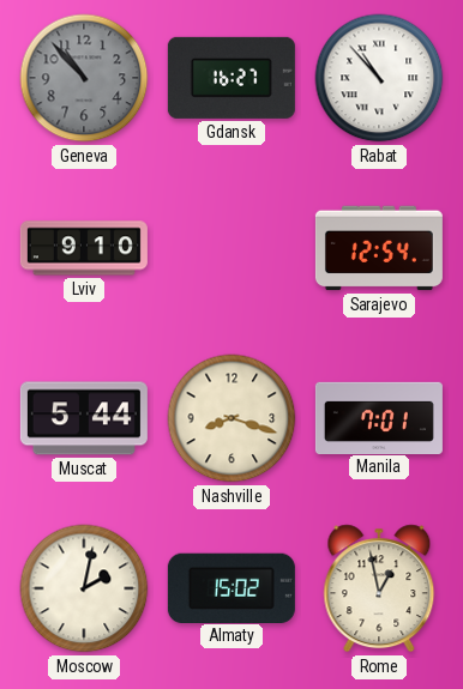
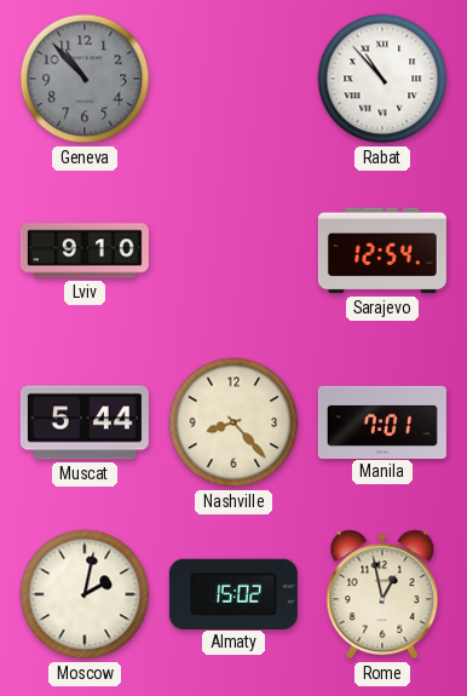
Gdansk: 16:27 -> none (231, 78)
Nashville: 8:18 -> 8:23 (234, 422)
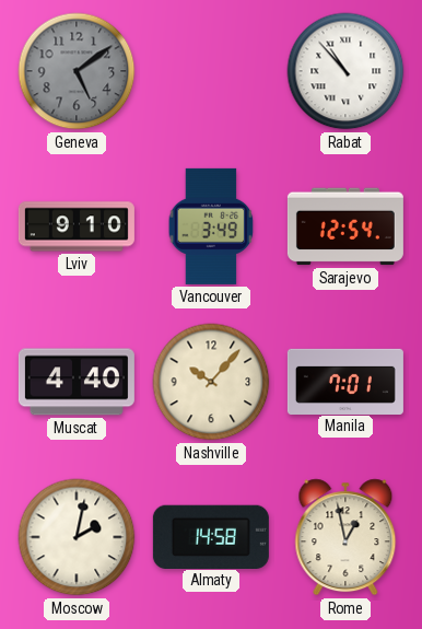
Geneva: 10:53 -> 5:09 (77, 71)
Vancouver: none -> 3:49 (211, 226)
Muscat: 5:44 -> 4:40 (77, 382)
Nashville: 8:23 -> 10:07 (211, 382)
Almaty: 15:02 -> 14:58 (211, 536)
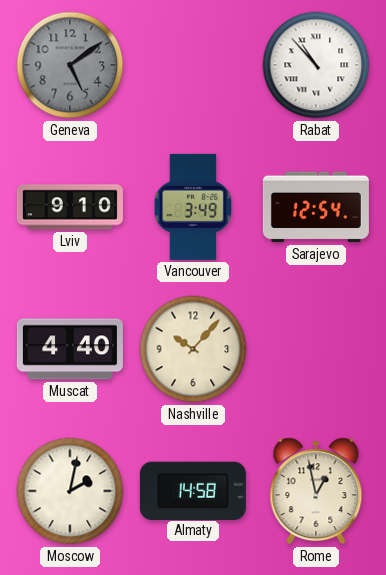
Manila: 7:01 -> none (345, 381)
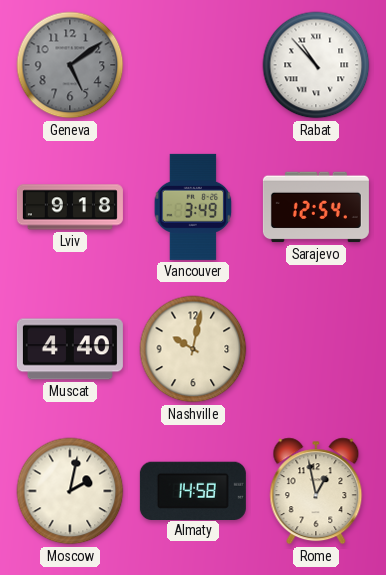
Lviv: 9:10 -> 9:18 (70, 207)
Nashville: 10:07 -> 10:02 (193, 349)
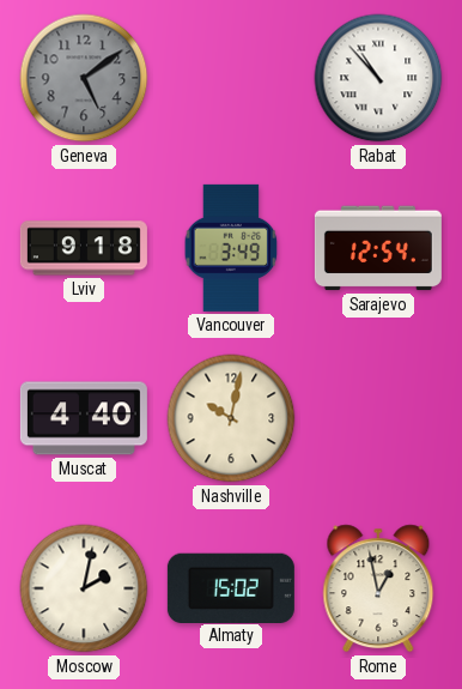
Almaty: 14:58 -> 15:02 (231, 587)
